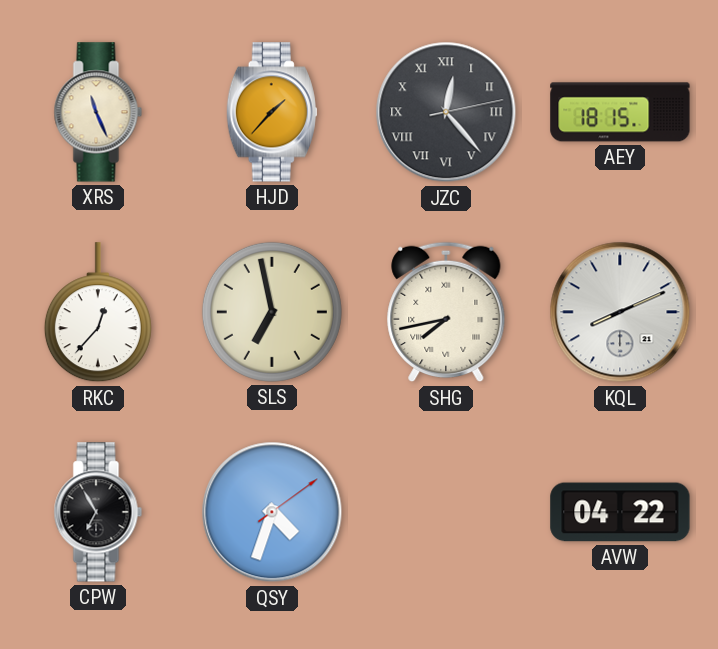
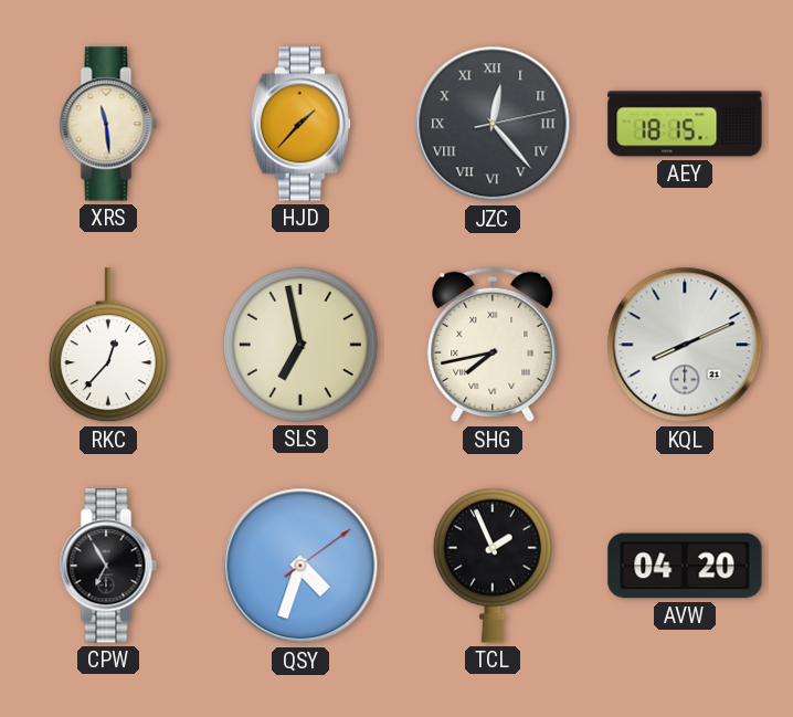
XRS: 11:26 -> 11:29 (108, 124)
TCL: none -> 1:56 (493, 566)
AVW: 04:22 -> 04:20 (685, 566)
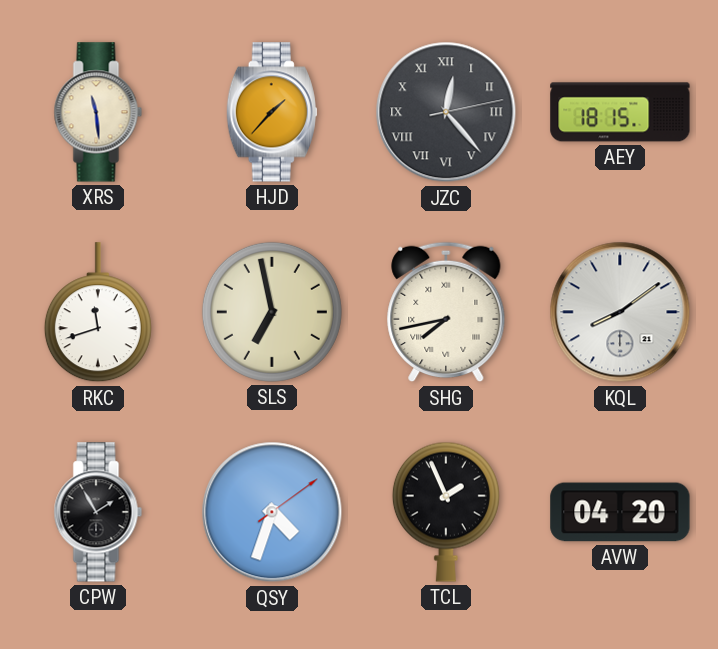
RKC: 12:37 -> 11:42 (98, 313)
KQL: 8:11 -> 8:09 (620, 312)
CPW: 6:55 -> 1:55 (98, 512)
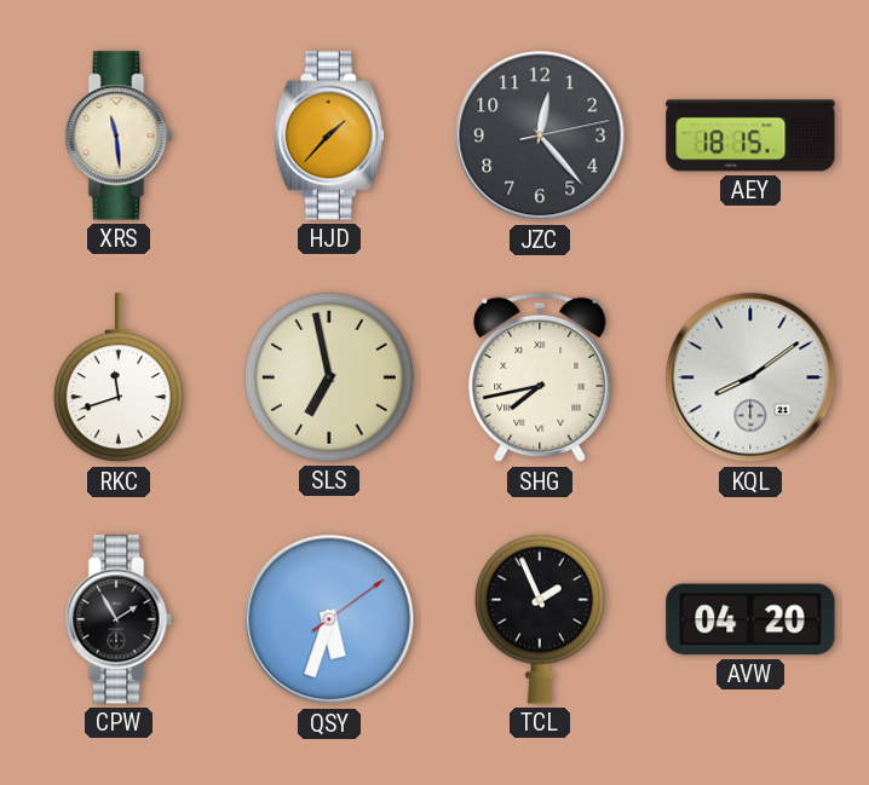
JZC numerals: Roman -> Arabic (540, 135)
QSY: 4:33 -> 5:33 (329, 619)
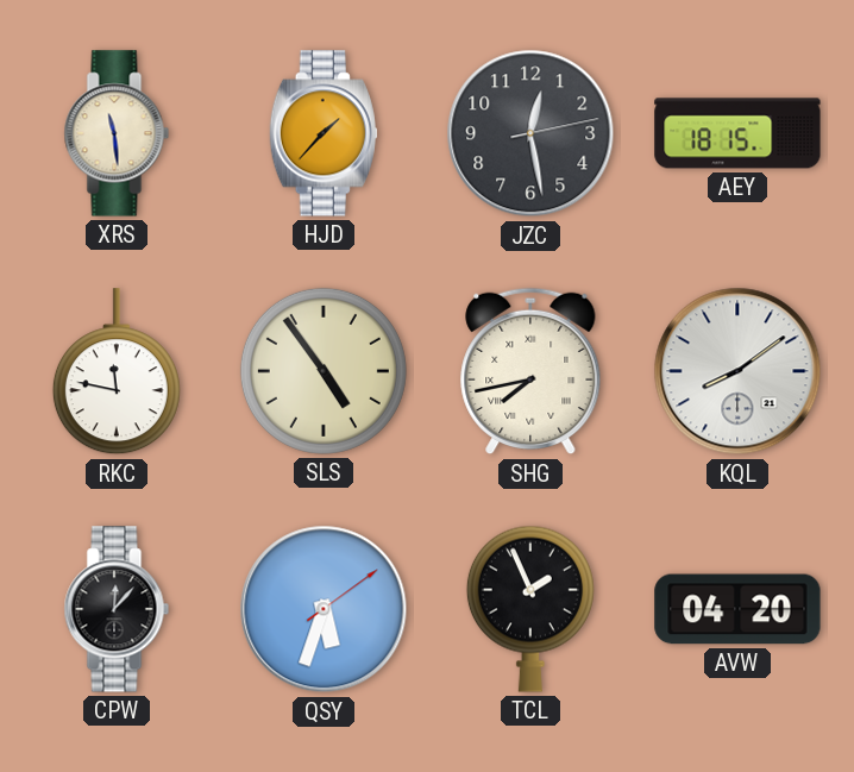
JZC: 12:23 -> 12:28 (530, 133)
RKC: 11:42 -> 11:47 (117, 372)
SLS: 6:58 -> 4:54 (324, 371)
CPW: 1:55 -> 12:07 (117, 609)
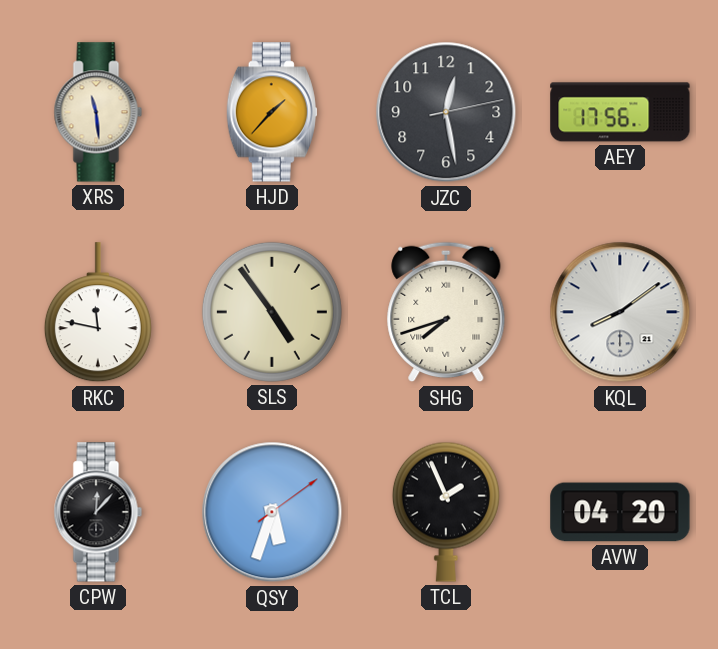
AEY: 18:15 -> 17:56 (620, 112)
SHG: 7:43 -> 7:42 (446, 312)
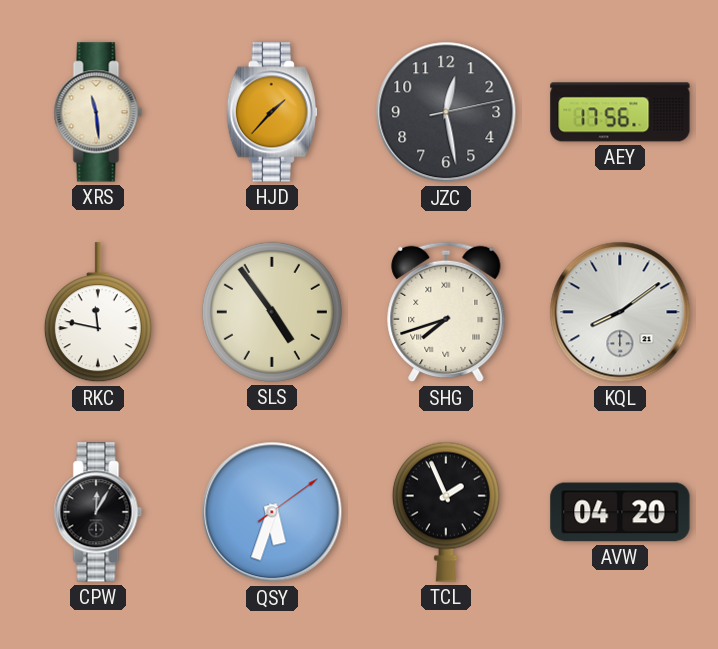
CPW: 12:07 -> 12:05 (98, 512)
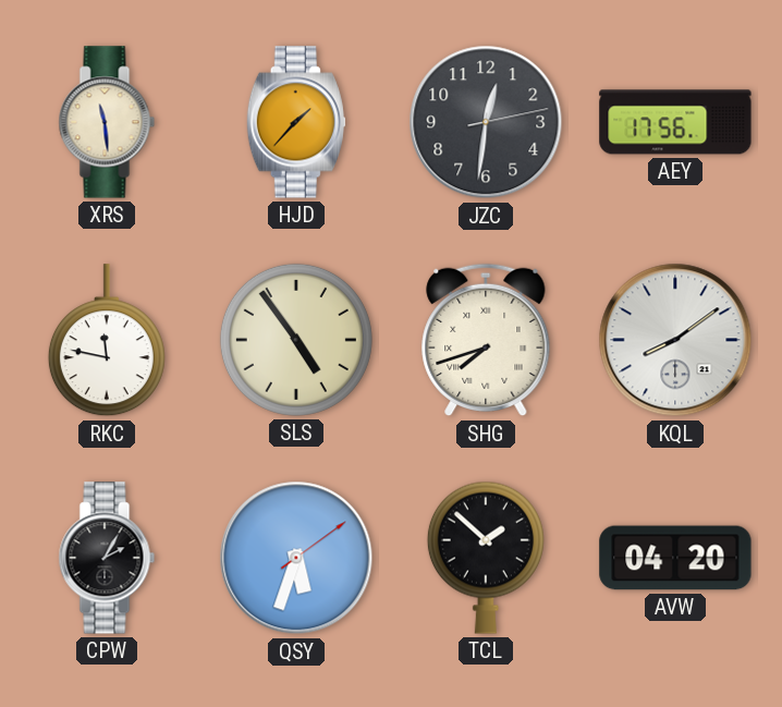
JZC: 12:28 -> 12:31 (486, 122)
CPW: 12:05 -> 2:05 (107, 558)
TCL: 1:56 -> 1:52 (486, 558)
